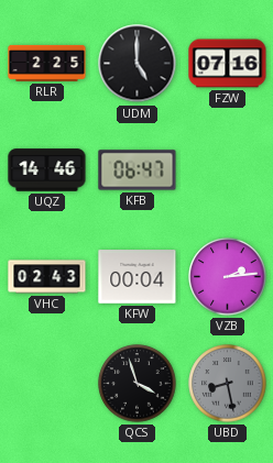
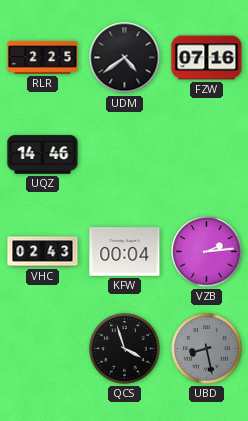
UDM: 5:00 -> 4:39 (125, 58)
KFB: 06:47 -> none (138, 170)
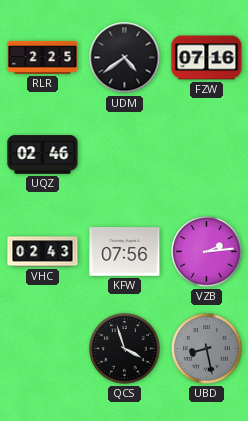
UQZ: 14:46 -> 02:46 (43, 155)
KFW: 00:04 -> 07:56 (125, 252)
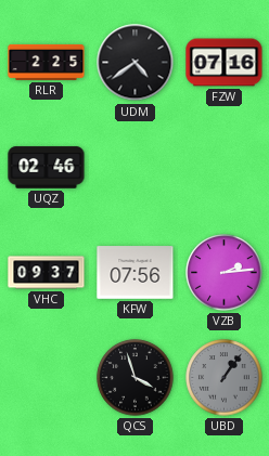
VHC: 02:43 -> 09:37 (47, 273)
UBD: 8:28 -> 1:06 (225, 378)
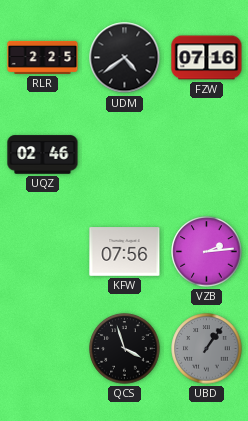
VHC: 09:37 -> none (47, 273)
